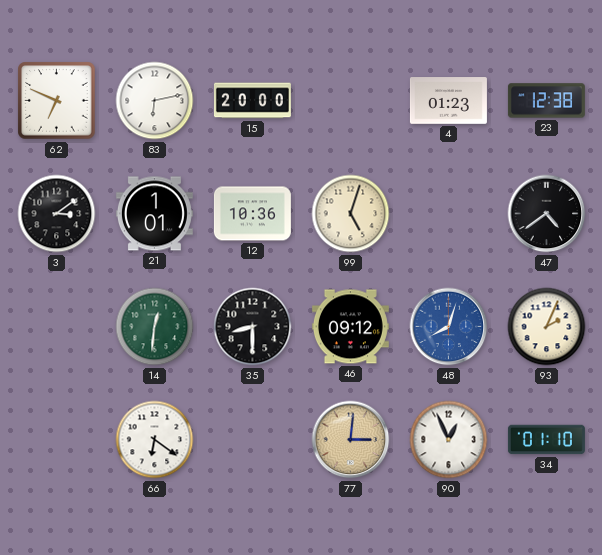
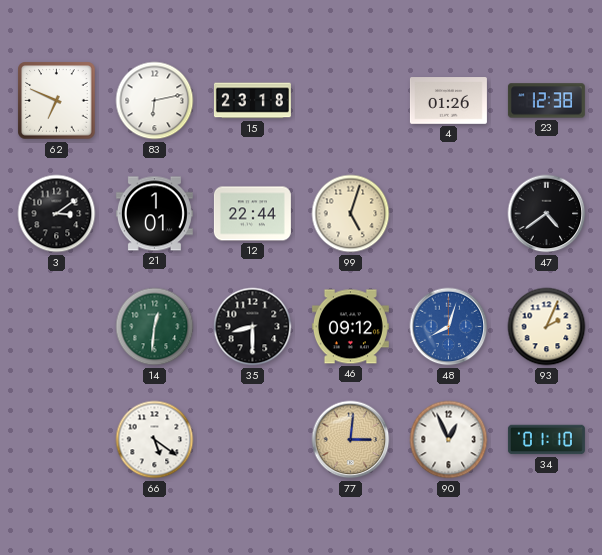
15: 20:00 -> 23:18 (252, 101)
4: 01:23 -> 01:26 (448, 101)
12: 10:36 -> 22:44 (252, 214)
66: 6:21 -> 5:21 (155, 440)
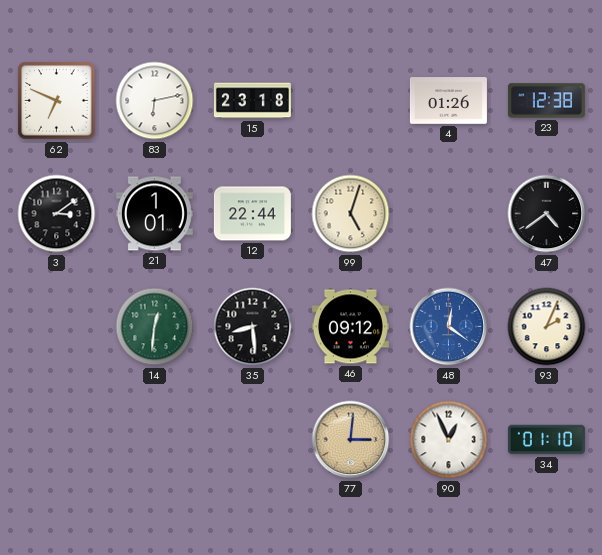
35: 8:30 -> 8:29 (253, 327)
48: 8:03 -> 12:21 (449, 327)
66: 5:21 -> none (155, 440)
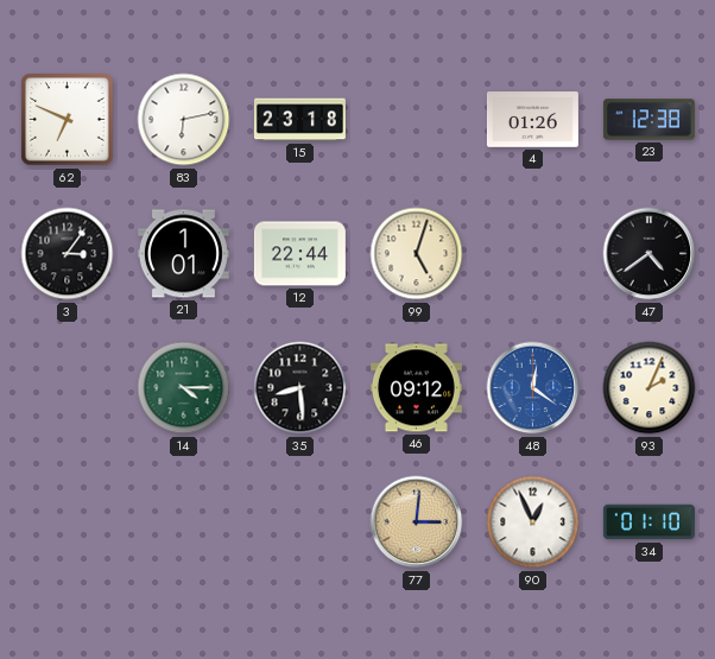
3: 3:09 -> 3:06 (68, 254)
14: 12:31 -> 4:15 (184, 388)
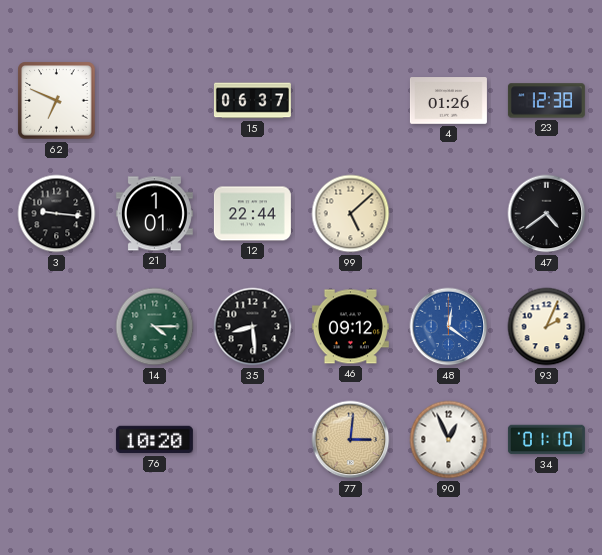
83: 6:13 -> none (184, 120)
15: 23:18 -> 06:37 (252, 101)
3: 3:06 -> 9:16 (57, 214)
99: 5:03 -> 5:08 (351, 214)
76: none -> 10:20 (154, 440)
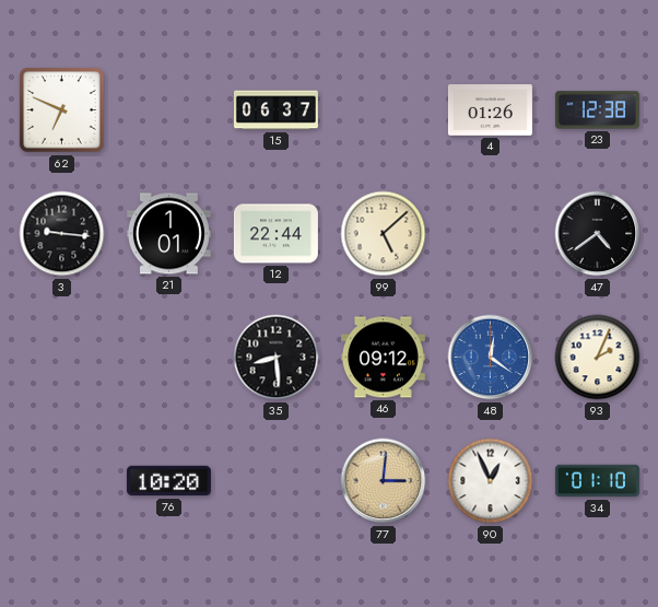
14: 4:15 -> none (155, 327)
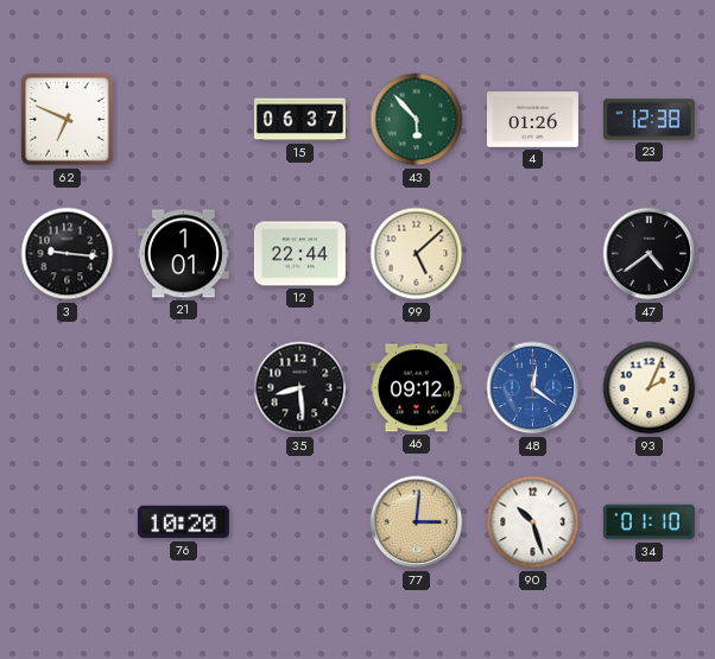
43: none -> 5:53 (417, 120)
90: 12:56 -> 10:27 (533, 522)
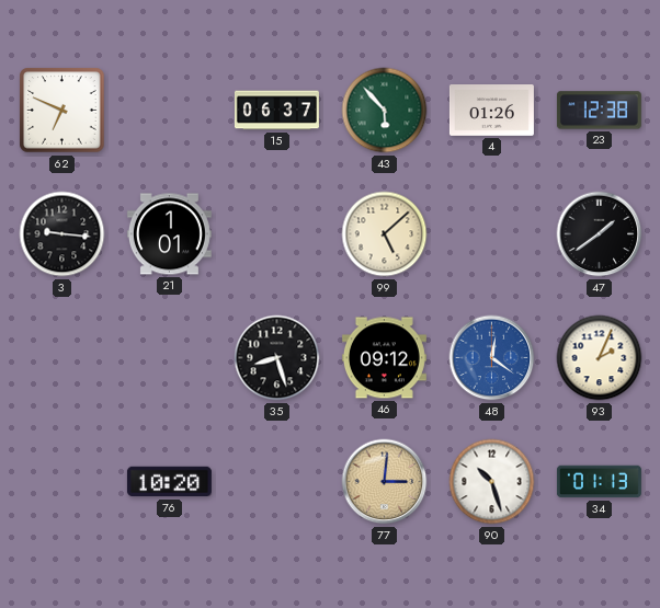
12: 22:44 -> none (299, 254)
47: 4:39 -> 1:39 (600, 234)
35: 8:29 -> 8:27 (277, 358)
34: 01:10 -> 01:13 (599, 482)
